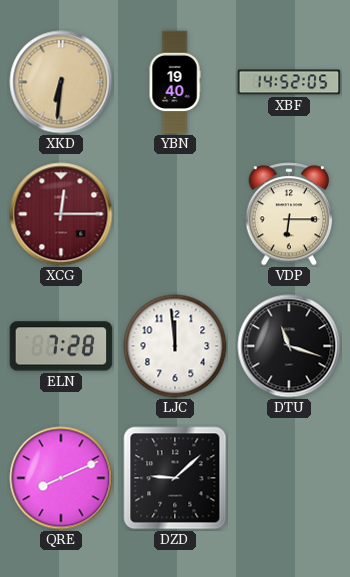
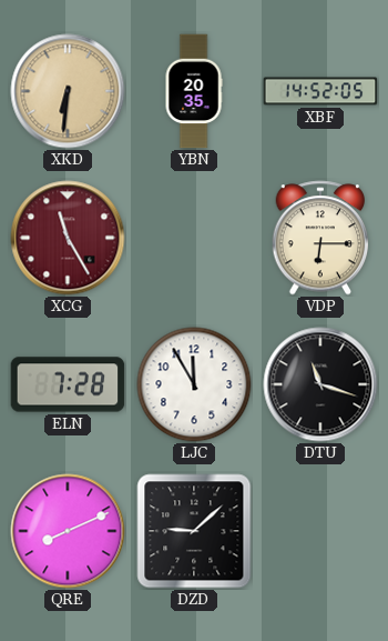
YBN: 19:40 -> 20:35 (194, 91)
XCG: 12:15 -> 11:25 (68, 238)
LJC: 11:59 -> 11:55 (194, 384)
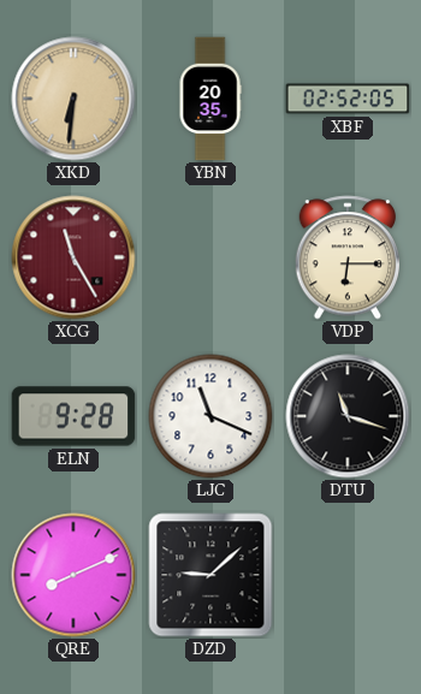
XBF: 14:52 -> 02:52 (348, 99)
ELN: 7:28 -> 9:28 (73, 416)
LJC: 11:55 -> 11:19 (210, 416)
